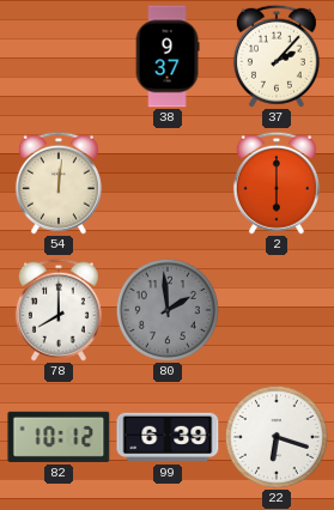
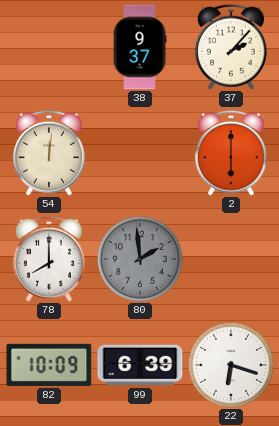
82: 10:12 -> 10:09 (49, 365)
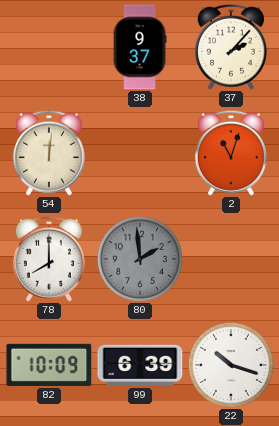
2: 6:00 -> 11:03 (231, 153)
22: 6:18 -> 10:18 (231, 365)
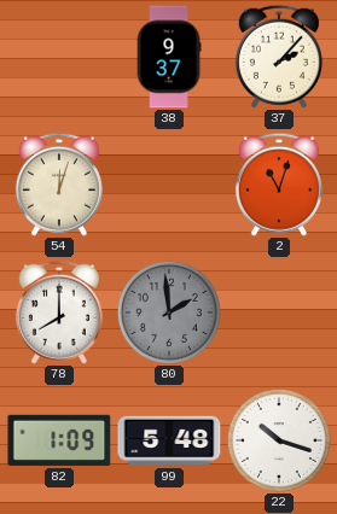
54: 12:01 -> 12:03 (59, 185)
82: 10:09 -> 1:09 (59, 440)
99: 6:39 -> 5:48 (169, 440)
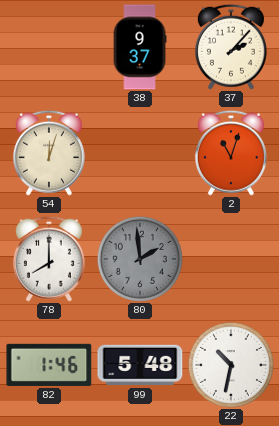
82: 1:09 -> 1:46 (49, 365)
22: 10:18 -> 10:32 (231, 365)
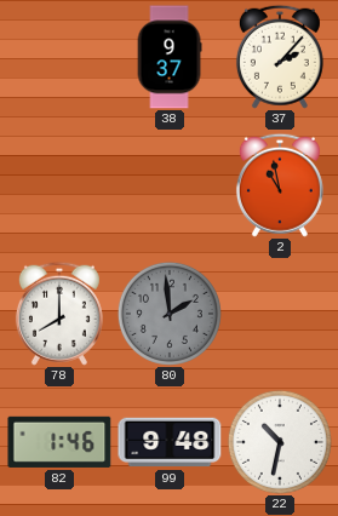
54: 12:03 -> none (49, 153)
2: 11:03 -> 10:58 (280, 185)
99: 5:48 -> 9:48 (170, 442)
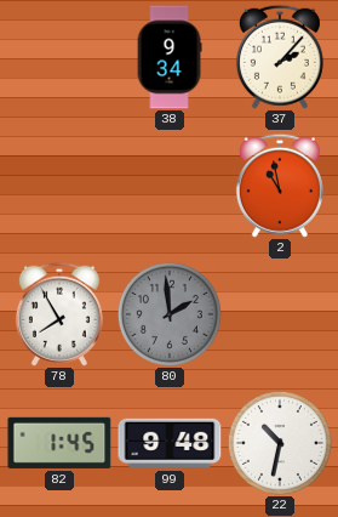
38: 9:37 -> 9:34 (170, 57)
78: 8:00 -> 7:55 (59, 314)
82: 1:46 -> 1:45 (59, 443)
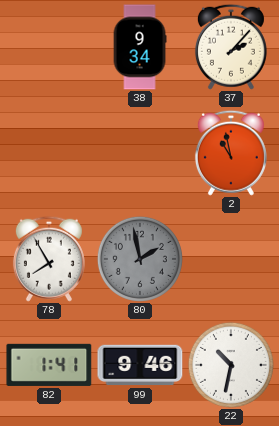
80: 1:59 -> 1:58 (140, 259)
82: 1:45 -> 1:41 (49, 365)
99: 9:48 -> 9:46 (140, 365)
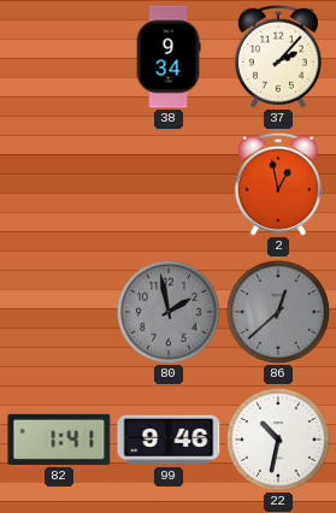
2: 10:58 -> 12:58 (278, 184)
78: 7:55 -> none (49, 259)
86: none -> 12:38 (278, 312)
